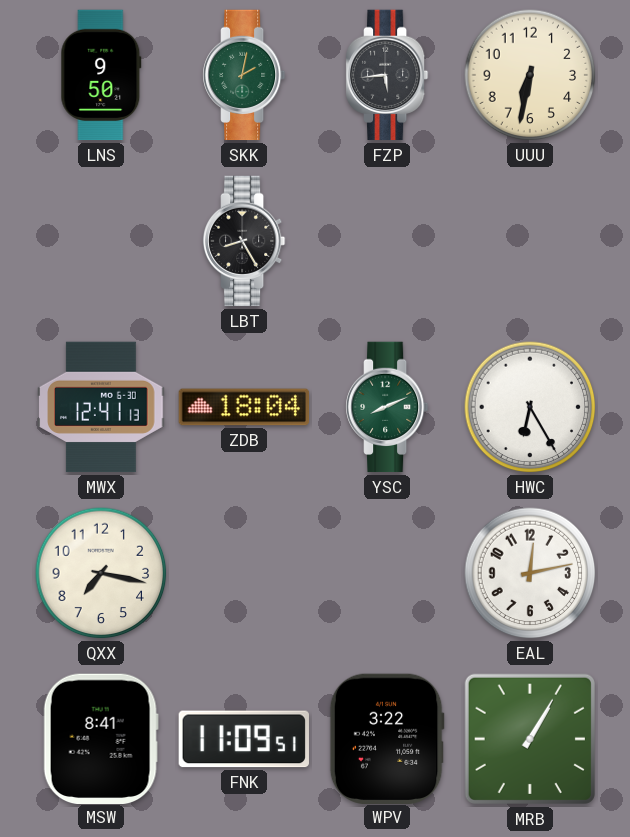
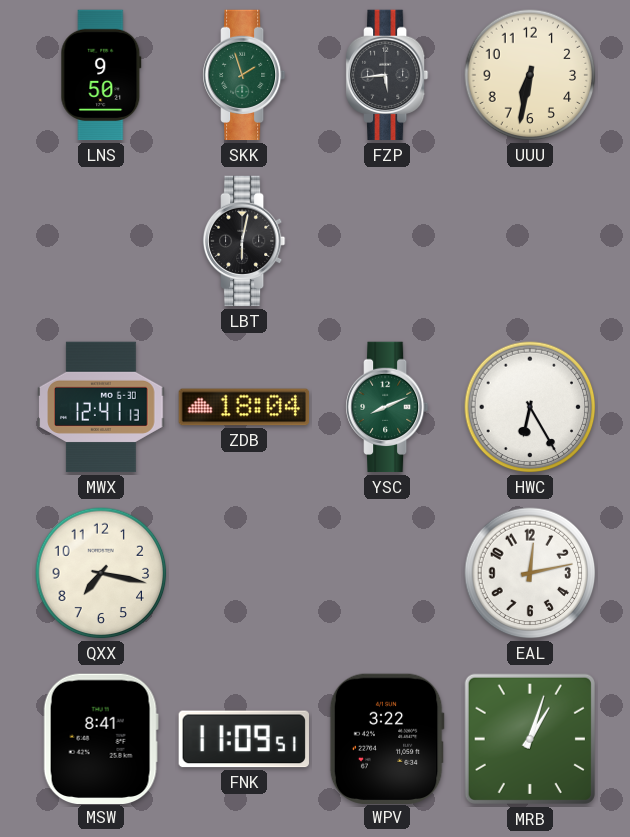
SKK: 2:02 -> 1:57 (245, 75)
LBT: 8:25 -> 6:02 (245, 241)
MRB: 1:05 -> 1:03 (530, 739)
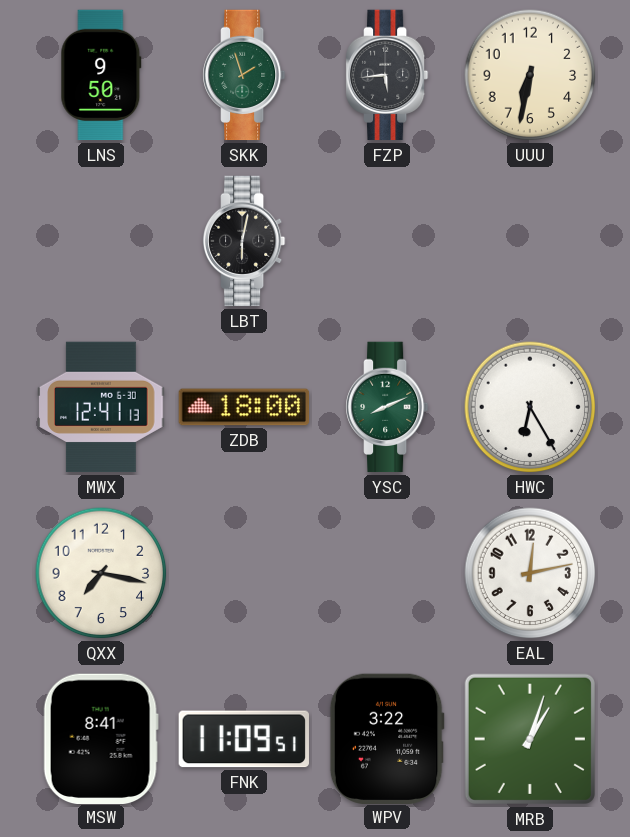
ZDB: 18:04 -> 18:00 (244, 407)
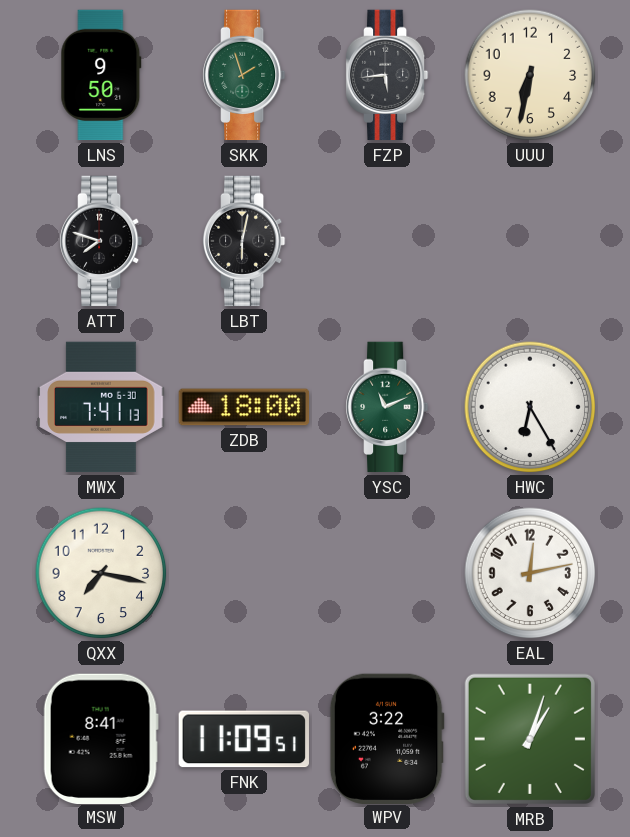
ATT: none -> 7:48 (102, 241)
MWX: 12:41 -> 7:41 (101, 407)
YSC: 8:11 -> 11:11 (388, 407)
